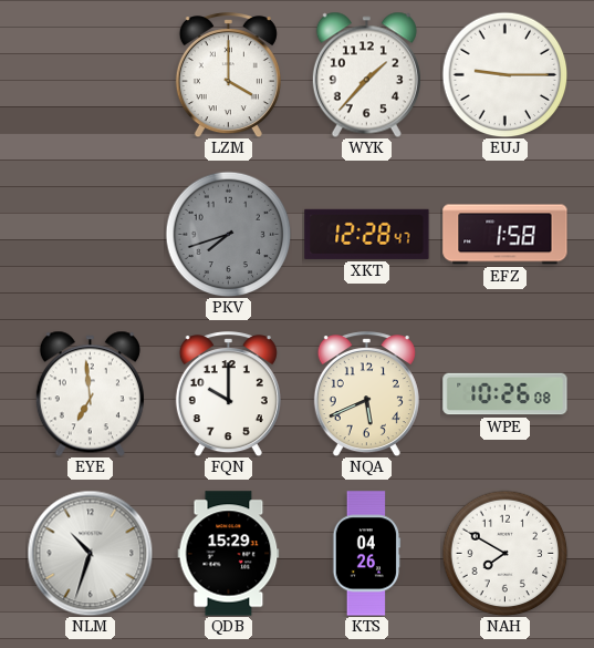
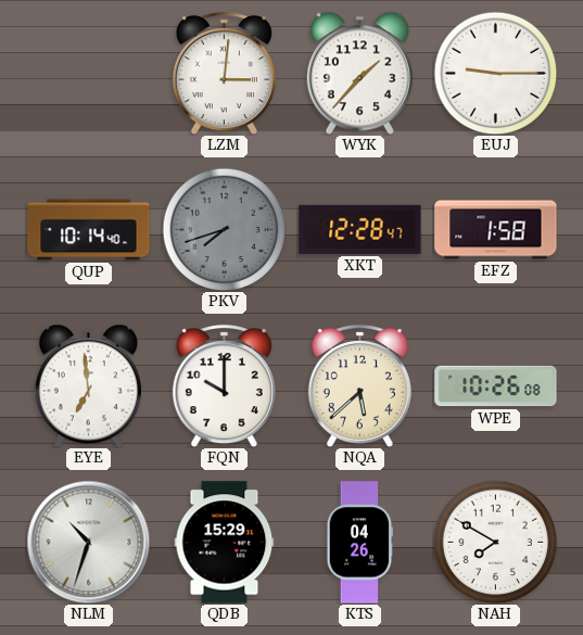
LZM: 4:00 -> 3:01 (224, 74)
QUP: none -> 10:14 (89, 230)
NQA: 5:41 -> 5:38 (359, 386)
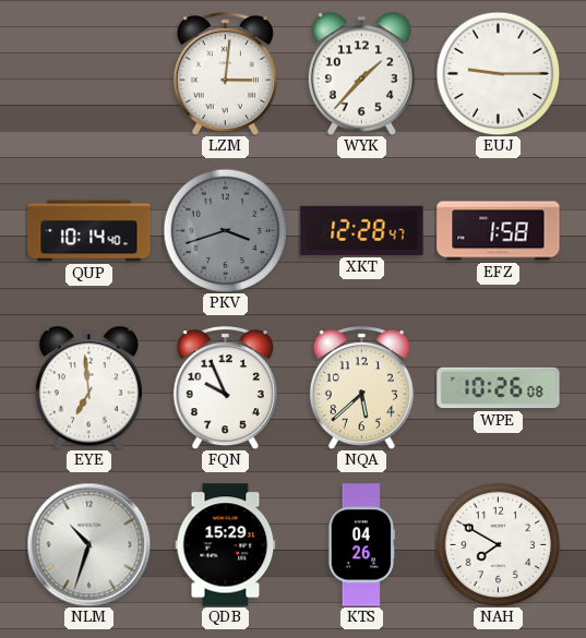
PKV: 7:42 -> 3:42 (225, 230)
FQN: 10:00 -> 9:56 (225, 388)
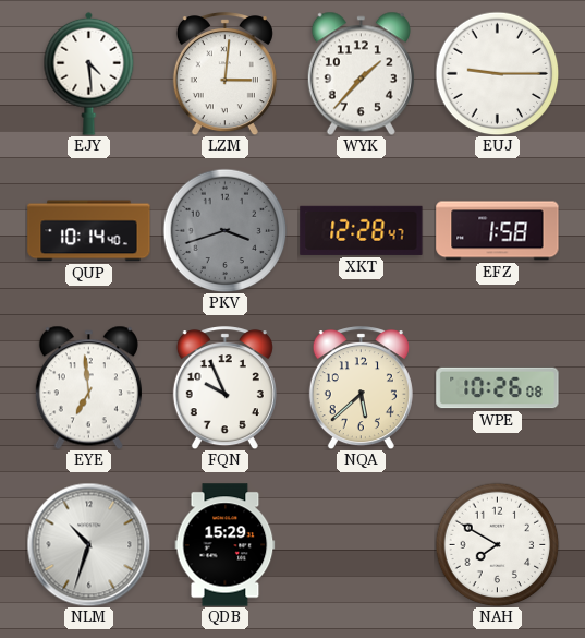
EJY: none -> 4:29 (89, 73)
KTS: 04:26 -> none (362, 545)
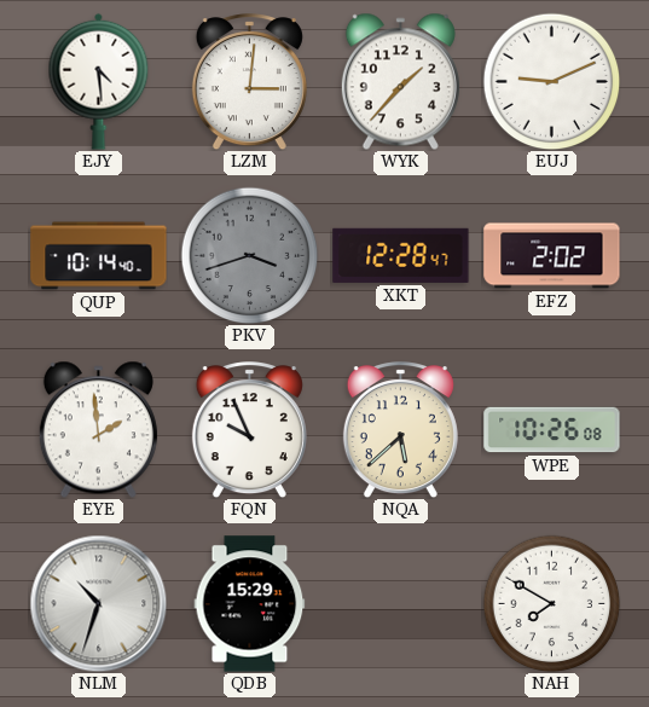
EUJ: 9:15 -> 9:11 (551, 81)
EFZ: 1:58 -> 2:02 (552, 256)
EYE: 6:59 -> 1:59 (98, 429)
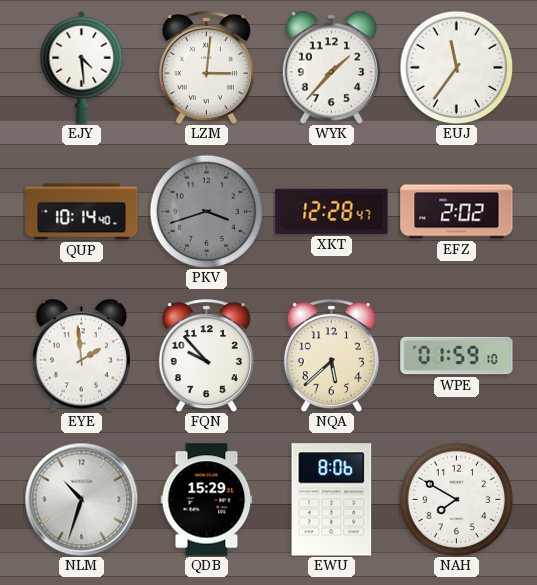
EUJ: 9:11 -> 11:36 (456, 67)
FQN: 9:56 -> 9:53 (206, 356)
WPE: 10:26 -> 01:59 (457, 356)
EWU: none -> 8:06 (332, 500)
